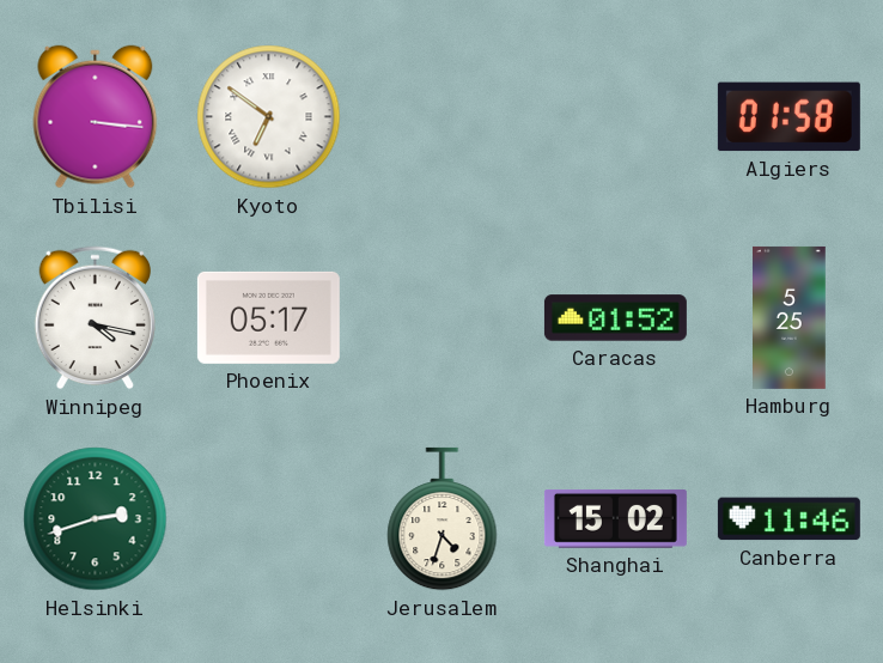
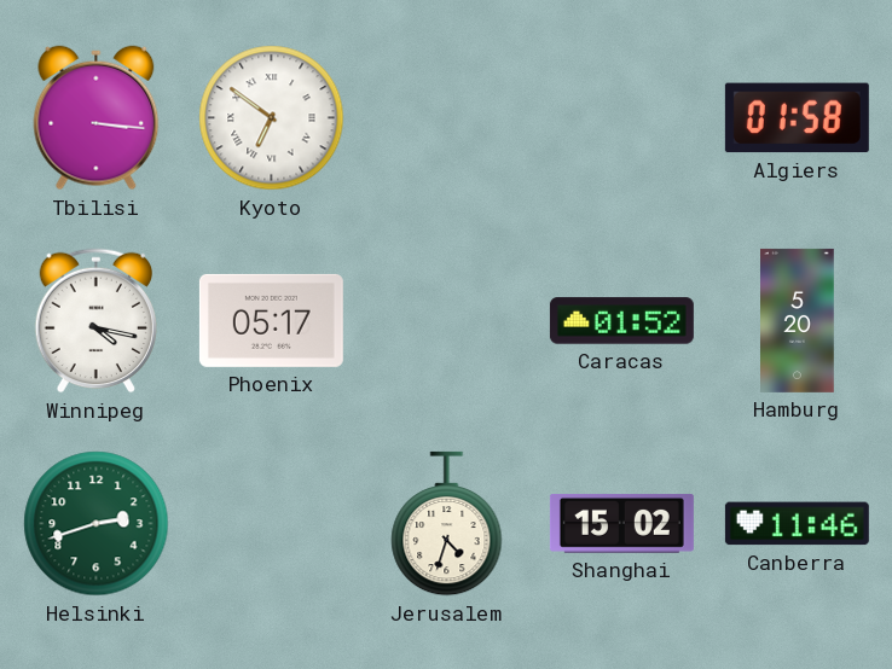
Hamburg: 5:25 -> 5:20 (798, 320)
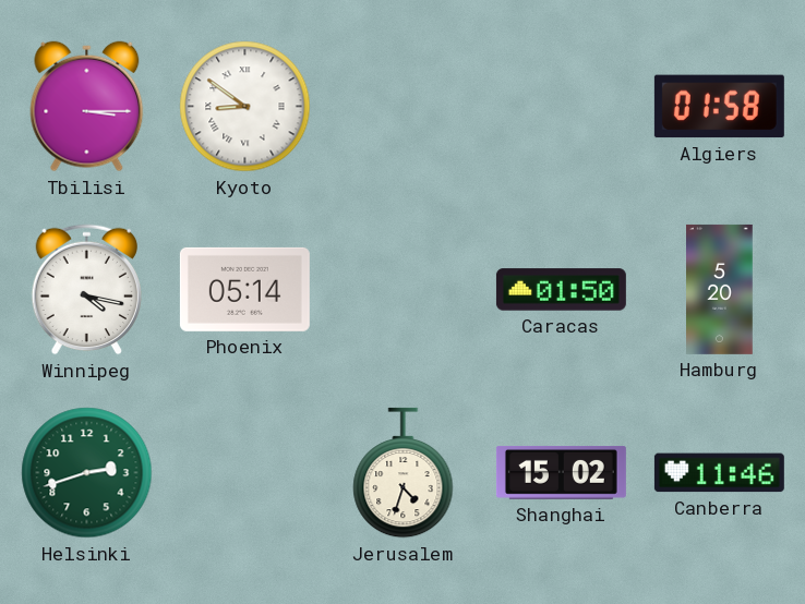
Tbilisi: 3:16 -> 3:15 (87, 107)
Kyoto: 6:51 -> 8:51 (245, 107)
Phoenix: 05:17 -> 05:14 (244, 289)
Caracas: 01:52 -> 01:50 (561, 290)
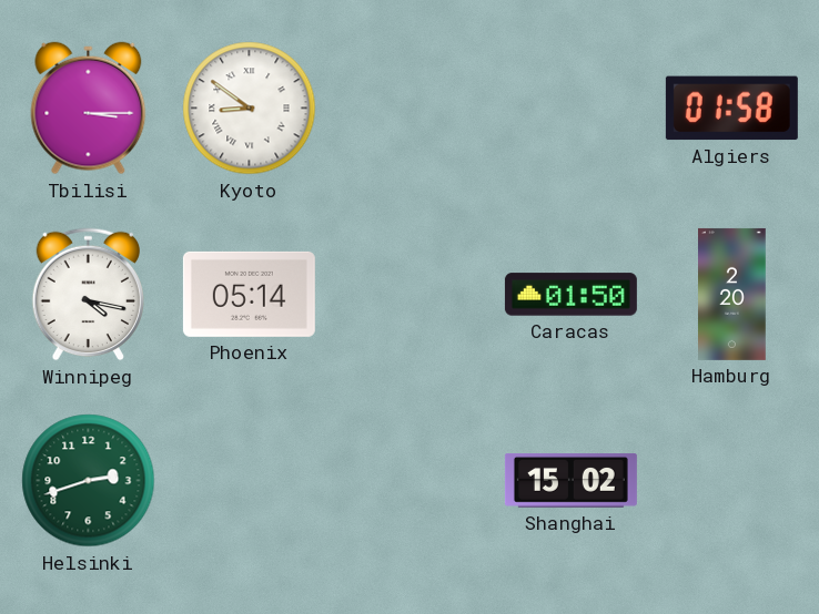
Hamburg: 5:20 -> 2:20 (732, 294)
Jerusalem: 4:33 -> none (404, 473)
Canberra: 11:46 -> none (719, 473)
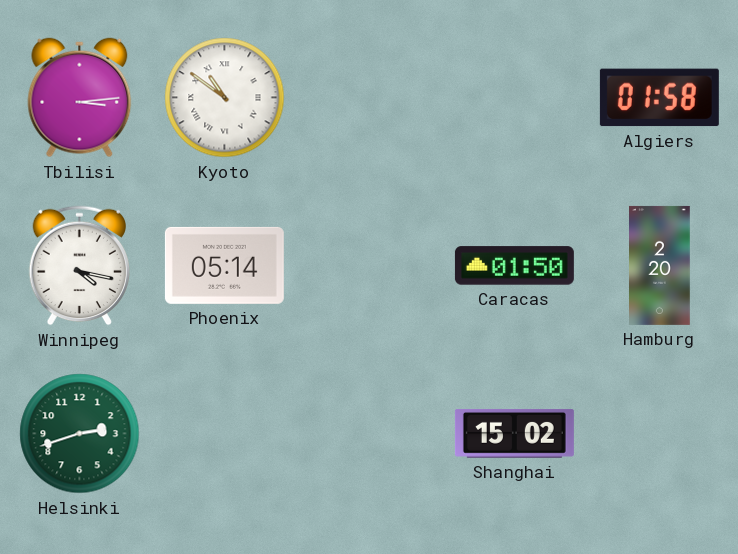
Tbilisi: 3:15 -> 3:14 (80, 98)
Kyoto: 8:51 -> 10:51 (225, 98)
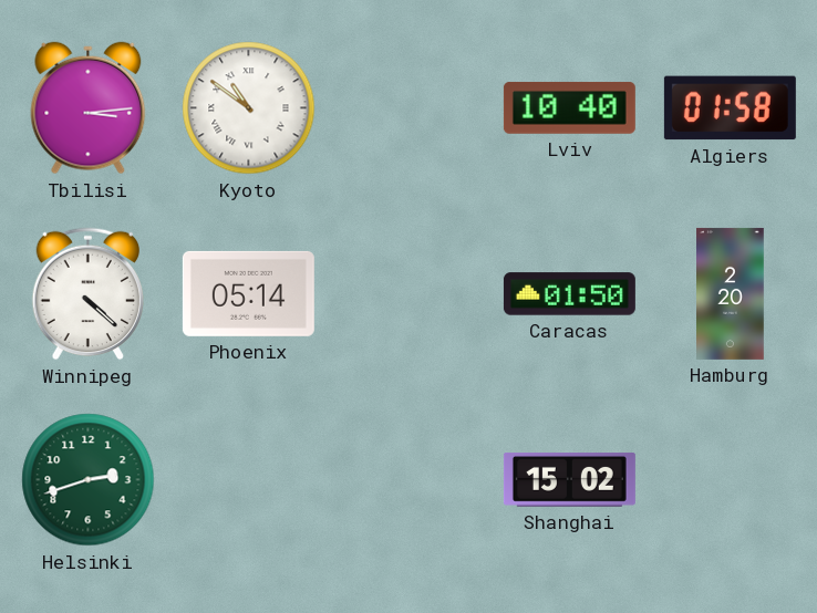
Lviv: none -> 10:40 (569, 107)
Winnipeg: 4:17 -> 4:22 (87, 294)
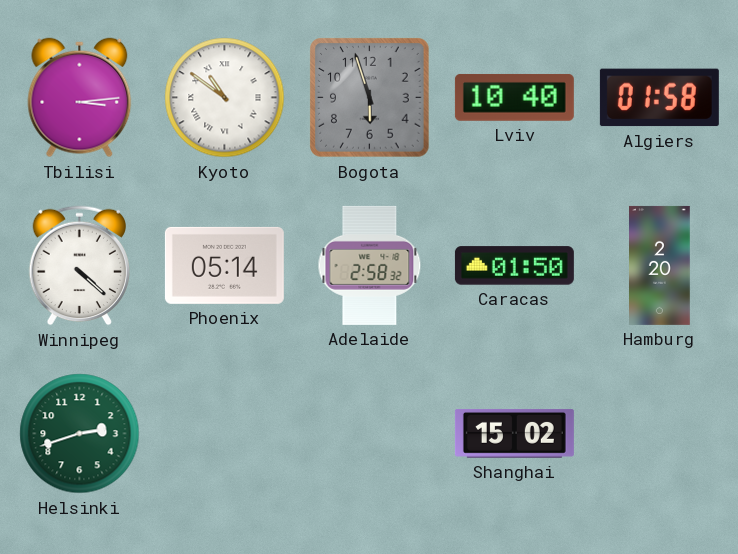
Bogota: none -> 5:57 (370, 98)
Adelaide: none -> 2:58 (370, 265)
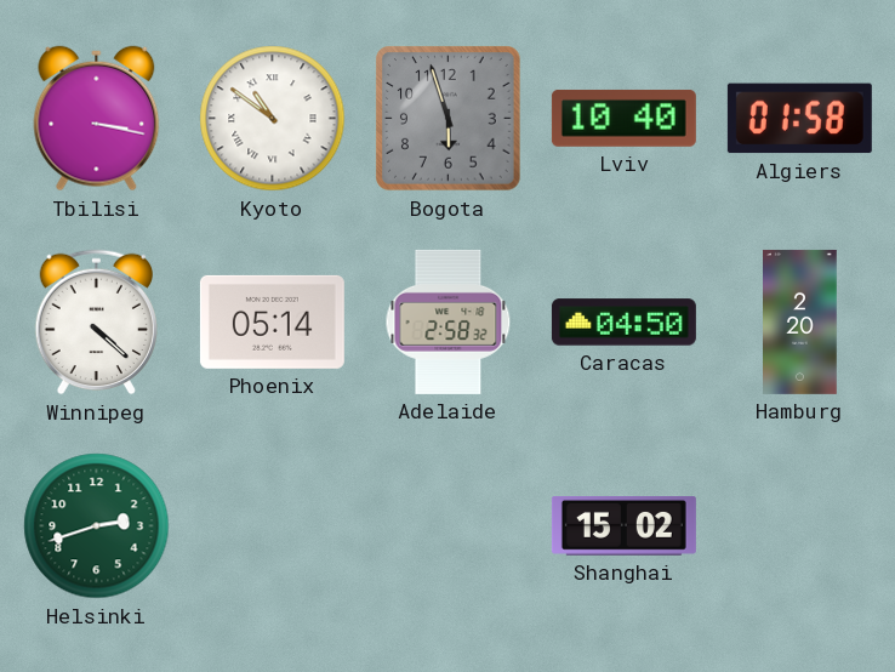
Tbilisi: 3:14 -> 3:17 (97, 119)
Caracas: 01:50 -> 04:50 (623, 323)
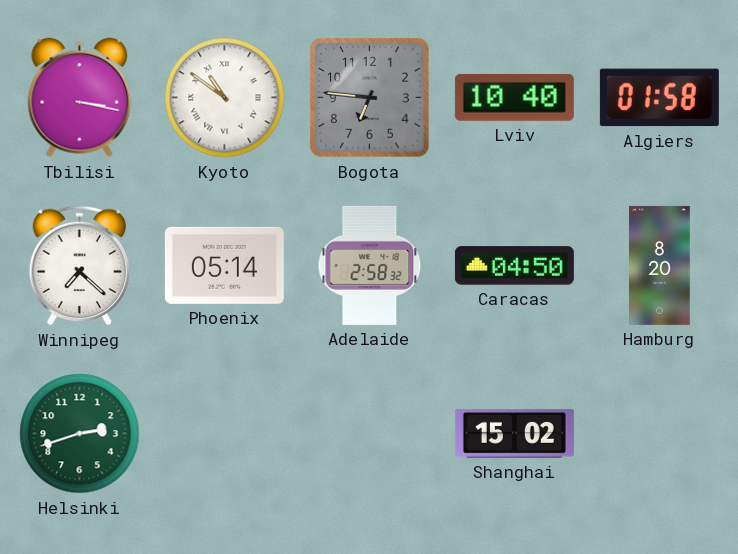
Bogota: 5:57 -> 6:46 (370, 98)
Winnipeg: 4:22 -> 7:22 (79, 266)
Hamburg: 2:20 -> 8:20 (660, 265)
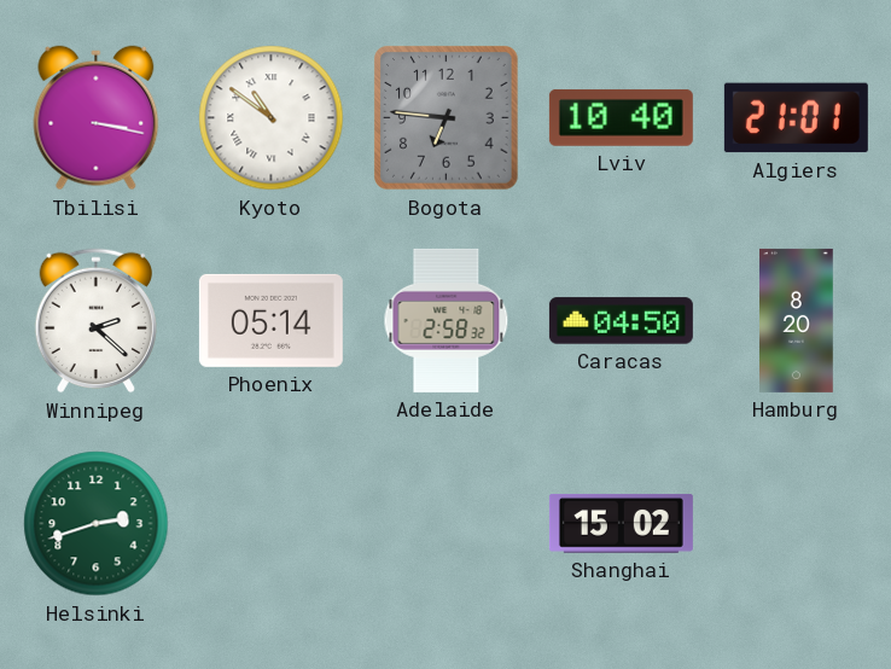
Algiers: 01:58 -> 21:01 (796, 118)
Winnipeg: 7:22 -> 2:22 (95, 321)
